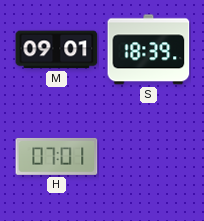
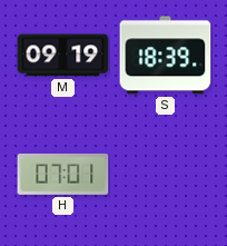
M: 09:01 -> 09:19 (63, 56)
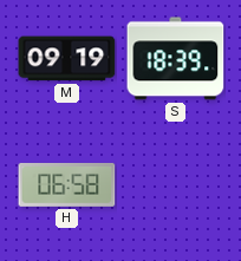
H: 07:01 -> 06:58 (67, 184)
